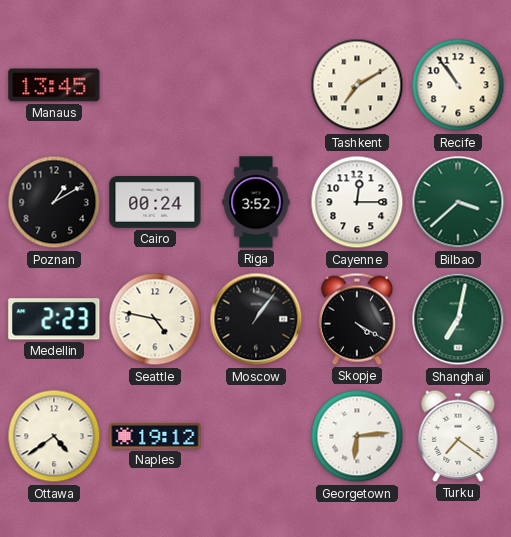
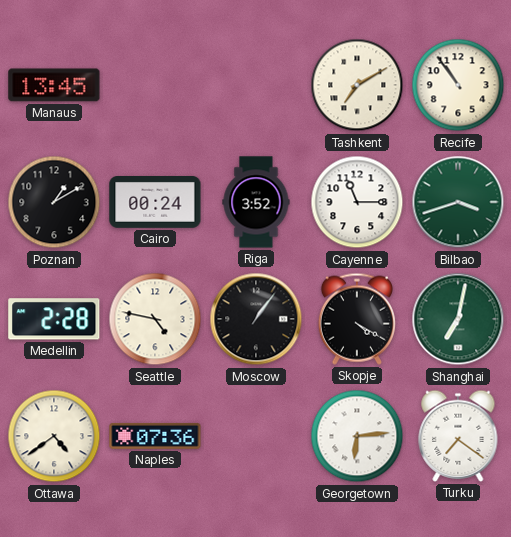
Cayenne: 12:15 -> 11:15 (357, 202)
Bilbao: 3:38 -> 3:42 (458, 202)
Medellin: 2:23 -> 2:28 (54, 319)
Naples: 19:12 -> 07:36 (155, 436)
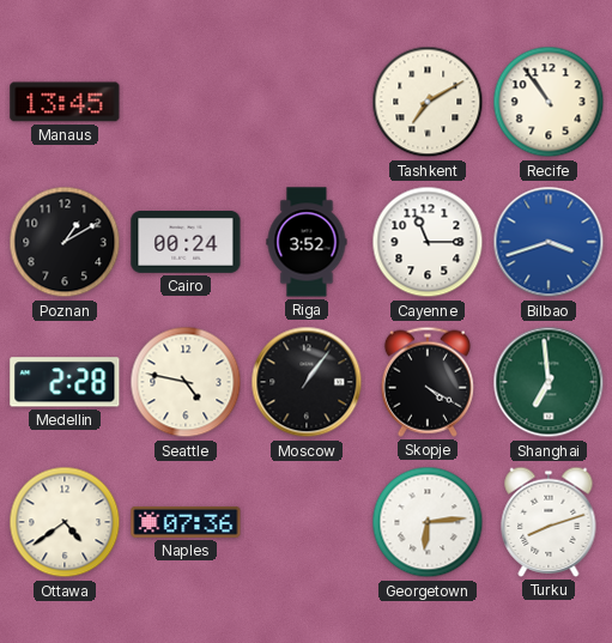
Bilbao dial: green -> blue (549, 242)
Shanghai: 7:02 -> 6:59 (549, 382)
Turku: 7:21 -> 8:12 (549, 522)
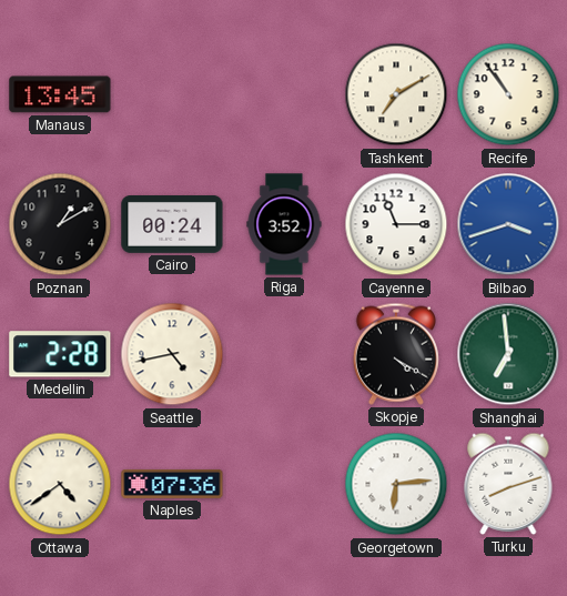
Seattle: 4:47 -> 4:43 (172, 354)
Moscow: 1:06 -> none (307, 382)
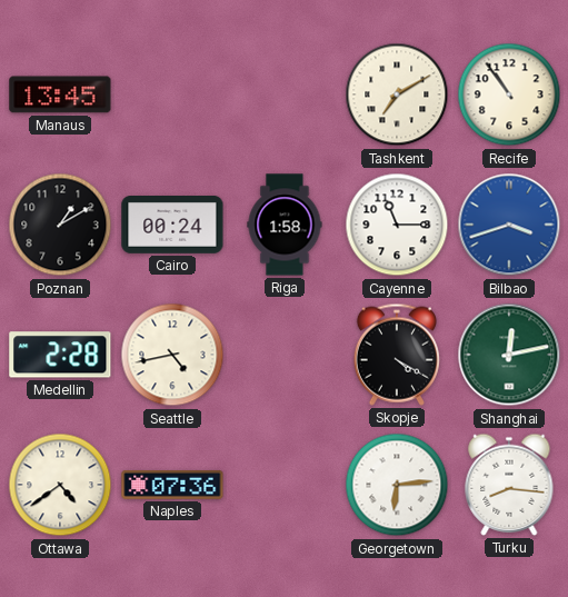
Riga: 3:52 -> 1:58 (285, 225)
Shanghai: 6:59 -> 12:13 (509, 355)
Turku: 8:12 -> 8:16 (509, 485)
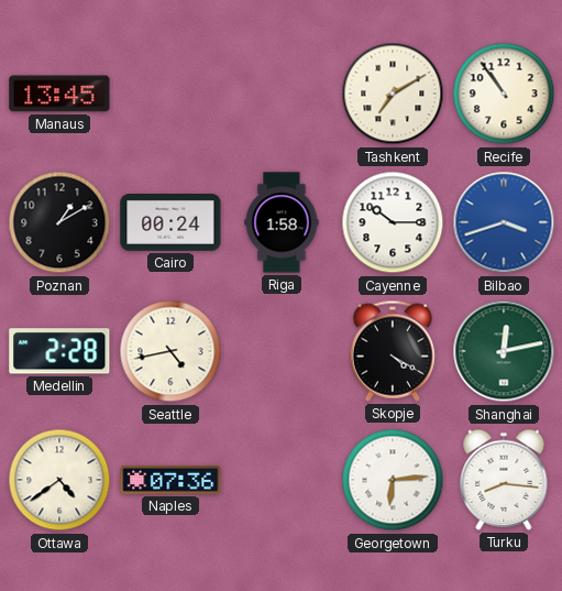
Cayenne: 11:15 -> 10:15 (393, 222)
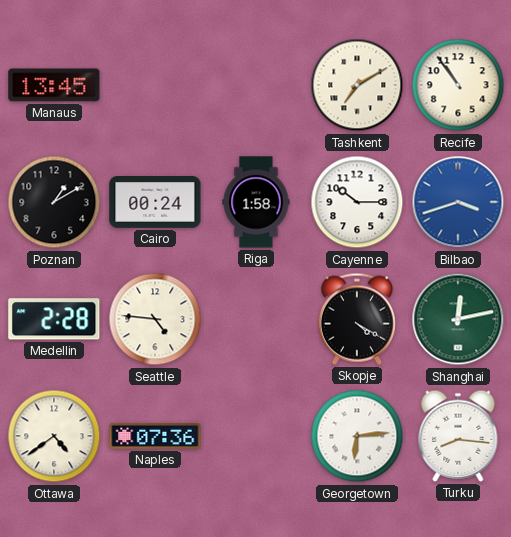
Seattle: 4:43 -> 4:46 (155, 319)
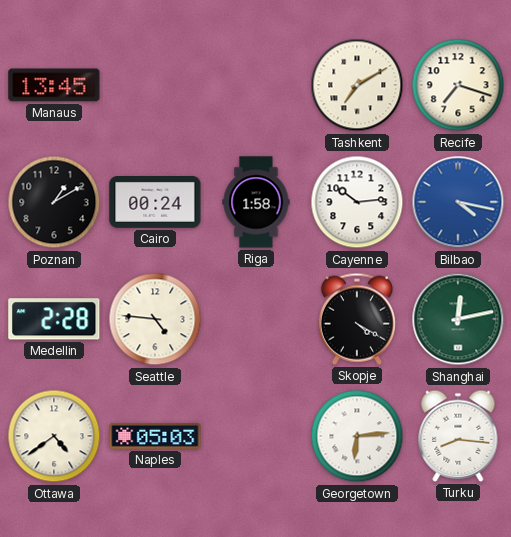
Recife: 10:54 -> 7:18 (458, 85)
Cayenne: 10:15 -> 10:14 (357, 202)
Bilbao: 3:42 -> 4:17 (458, 202)
Naples: 07:36 -> 05:03 (155, 436)
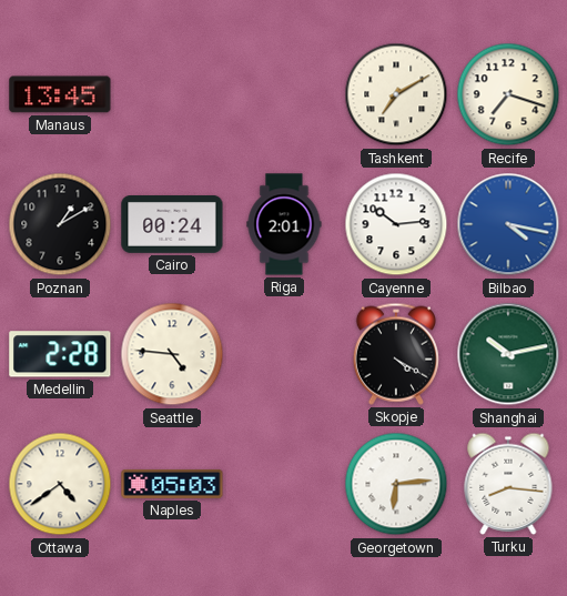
Riga: 1:58 -> 2:01 (284, 224)
Shanghai: 12:13 -> 10:13 (508, 354)
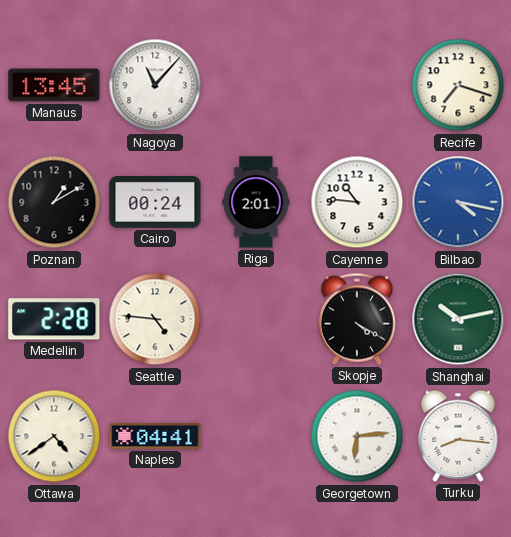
Nagoya: none -> 11:07 (155, 85)
Tashkent: 7:10 -> none (396, 94)
Cayenne: 10:14 -> 10:46 (357, 202)
Naples: 05:03 -> 04:41 (155, 436)
